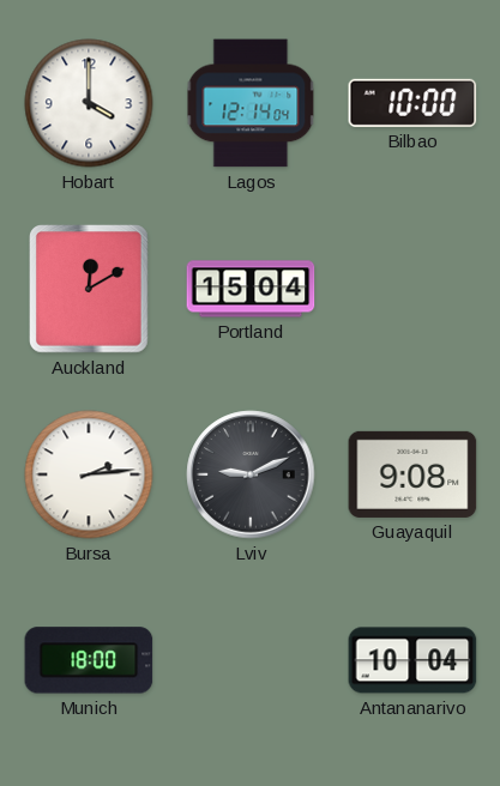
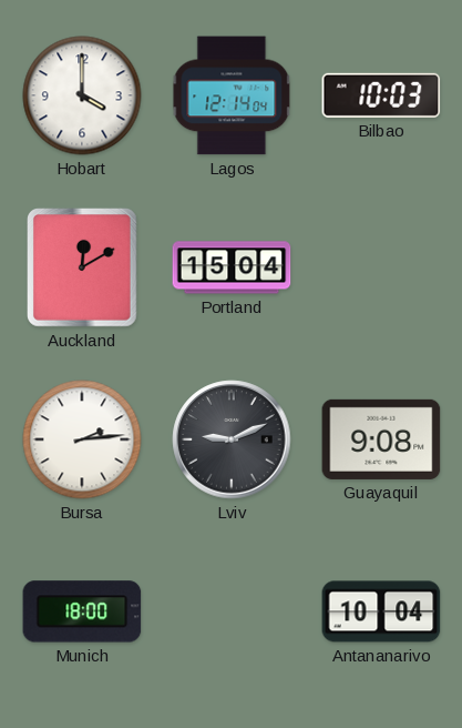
Bilbao: 10:00 -> 10:03 (381, 95)
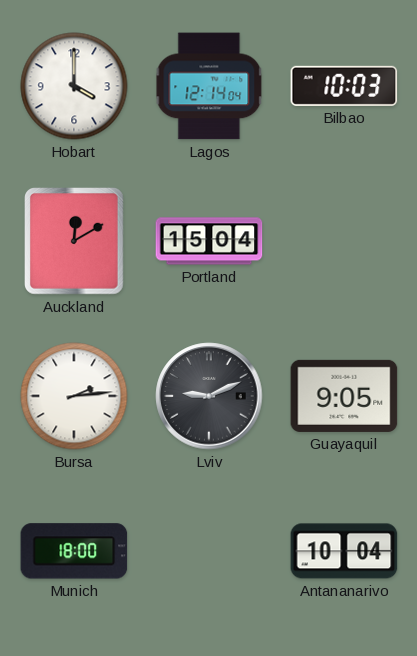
Guayaquil: 9:08 -> 9:05 (344, 396)
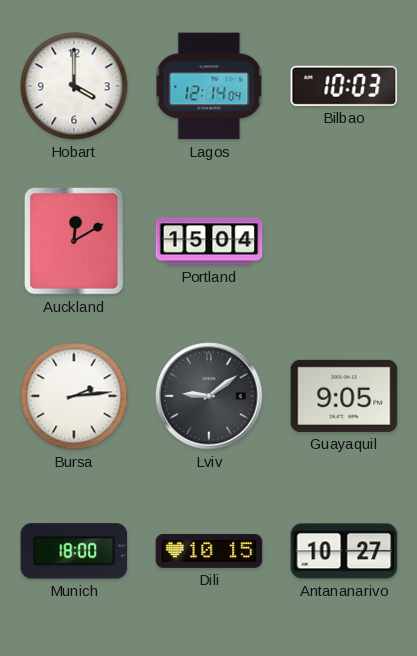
Lviv: 9:11 -> 9:09 (209, 396)
Dili: none -> 10:15 (209, 551)
Antananarivo: 10:04 -> 10:27 (344, 551)
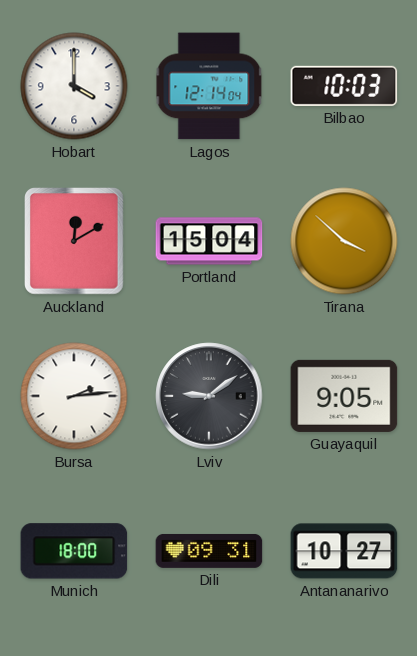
Tirana: none -> 3:52 (344, 241)
Dili: 10:15 -> 09:31 (209, 551)
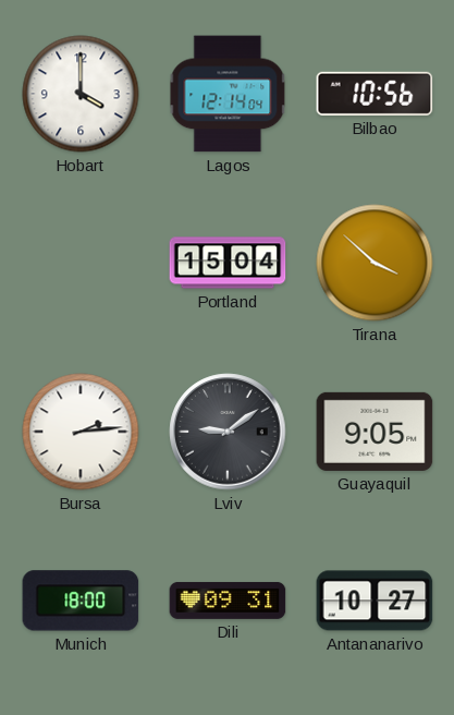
Bilbao: 10:03 -> 10:56 (375, 94)
Auckland: 12:10 -> none (75, 242)
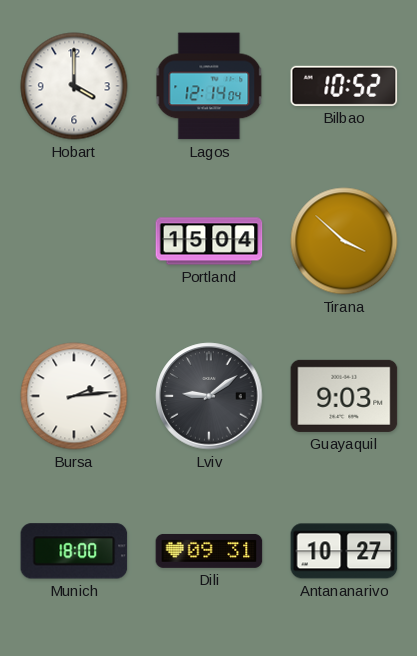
Bilbao: 10:56 -> 10:52 (344, 86)
Guayaquil: 9:05 -> 9:03 (344, 396)
